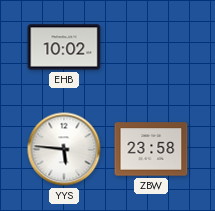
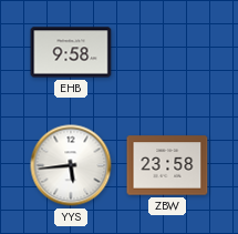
EHB: 10:02 -> 9:58 (71, 52)
YYS: 5:46 -> 5:44 (71, 165)
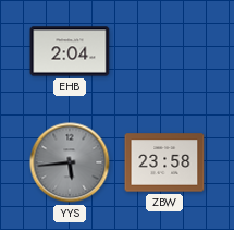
EHB: 9:58 -> 2:04 (70, 51)
YYS dial: white -> grey (70, 162)
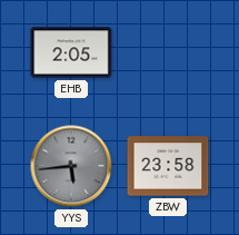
EHB: 2:04 -> 2:05 (71, 52)
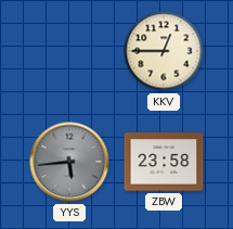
EHB: 2:05 -> none (71, 52)
KKV: none -> 12:45 (164, 51)
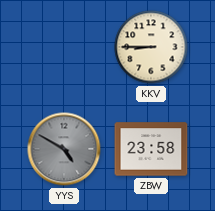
KKV: 12:45 -> 8:45 (151, 47)
YYS: 5:44 -> 4:50 (64, 149)
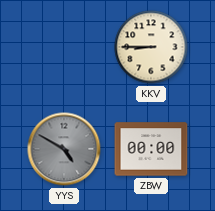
ZBW: 23:58 -> 00:00 (151, 149)
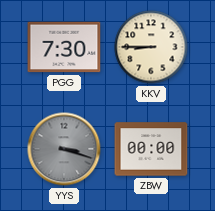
PGG: none -> 7:30 (64, 47)
YYS: 4:50 -> 3:18 (64, 149)
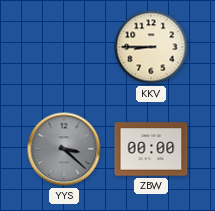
PGG: 7:30 -> none (64, 47)
YYS: 3:18 -> 3:22 (64, 149)
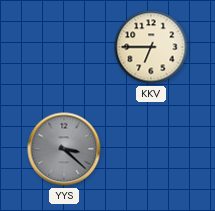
KKV: 8:45 -> 6:45 (151, 47)
ZBW: 00:00 -> none (151, 149)
